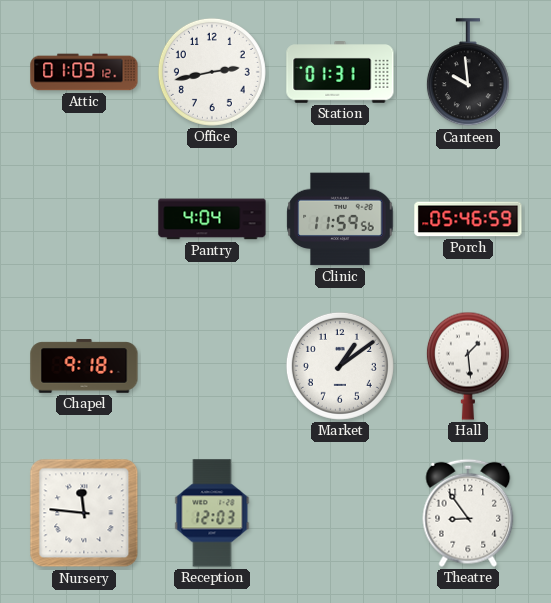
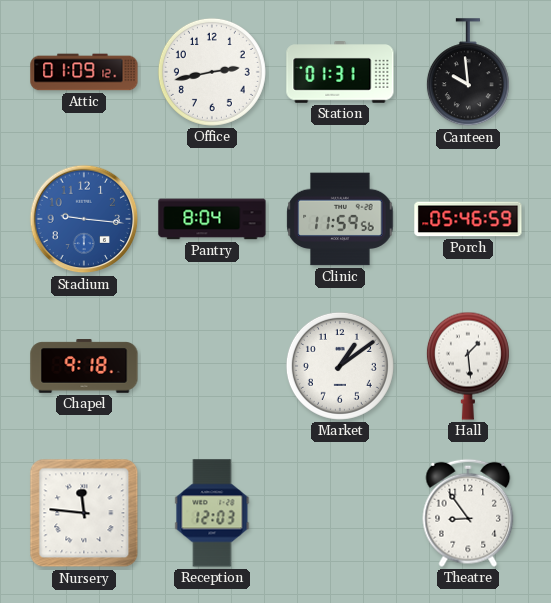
Stadium: none -> 9:16 (84, 219)
Pantry: 4:04 -> 8:04 (212, 219)
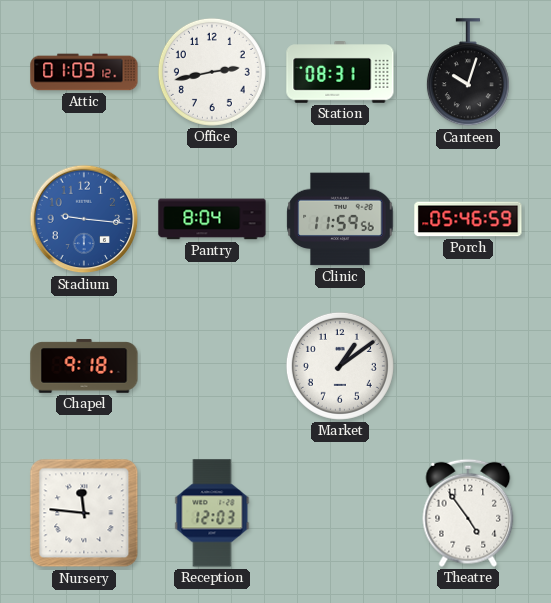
Station: 01:31 -> 08:31 (340, 73)
Canteen: 9:59 -> 10:03 (468, 73)
Hall: 1:29 -> none (468, 366)
Theatre: 8:54 -> 4:54 (468, 513)
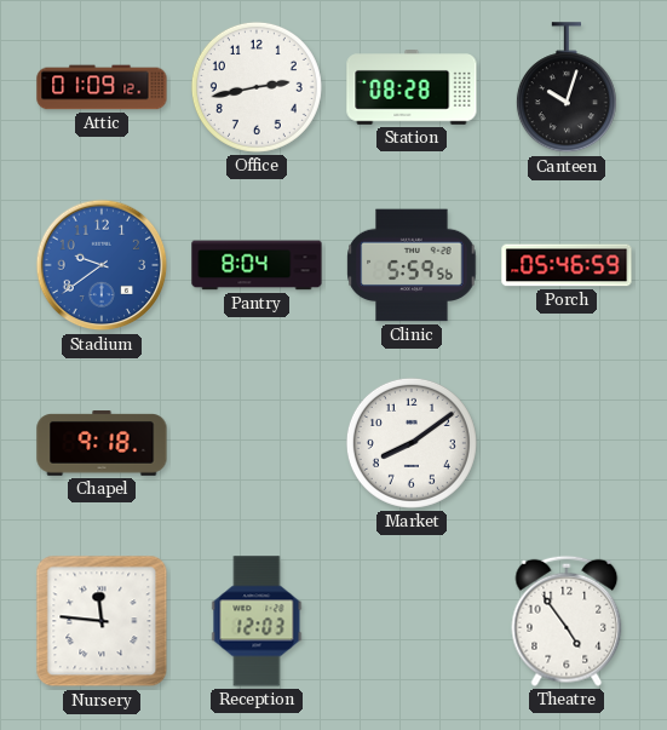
Station: 08:31 -> 08:28 (412, 88)
Stadium: 9:16 -> 9:39 (102, 265)
Clinic: 11:59 -> 5:59 (412, 265)
Market: 1:09 -> 8:09 (412, 443)
